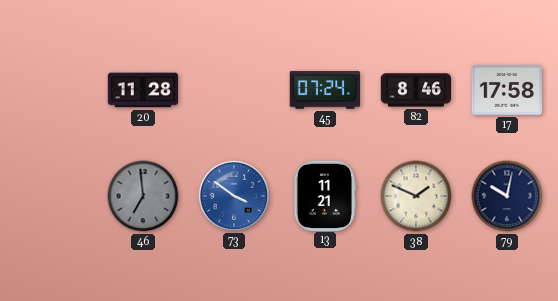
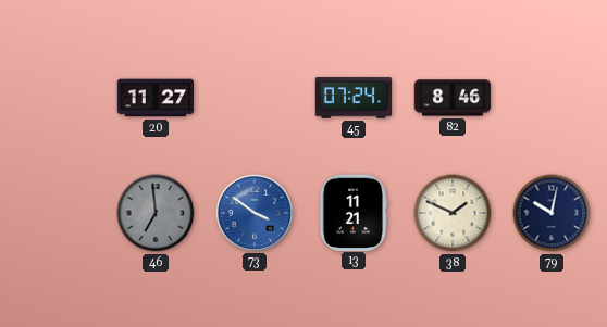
20: 11:28 -> 11:27 (156, 98)
17: 17:58 -> none (507, 91)
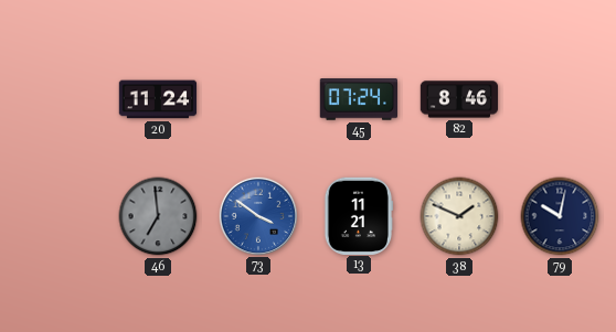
20: 11:27 -> 11:24 (158, 99)
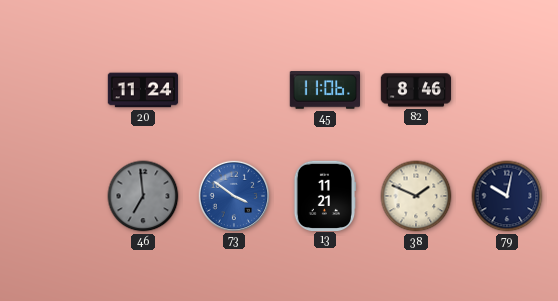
45: 07:24 -> 11:06 (324, 90)
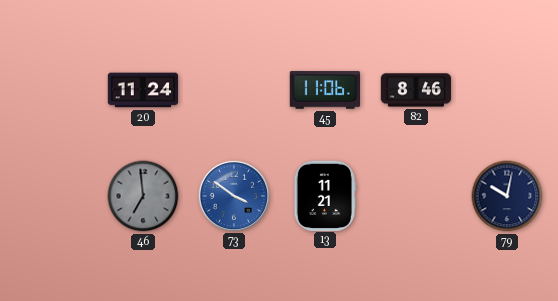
38: 1:49 -> none (416, 196)
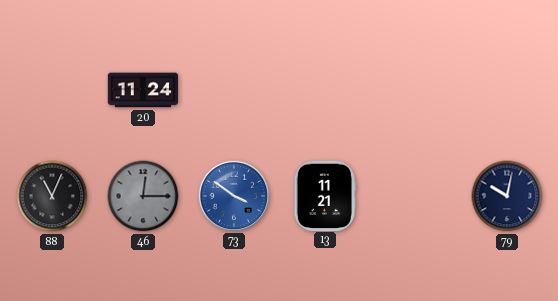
45: 11:06 -> none (324, 90)
82: 8:46 -> none (416, 90)
88: none -> 11:04 (52, 196)
46: 6:59 -> 12:15 (143, 196)
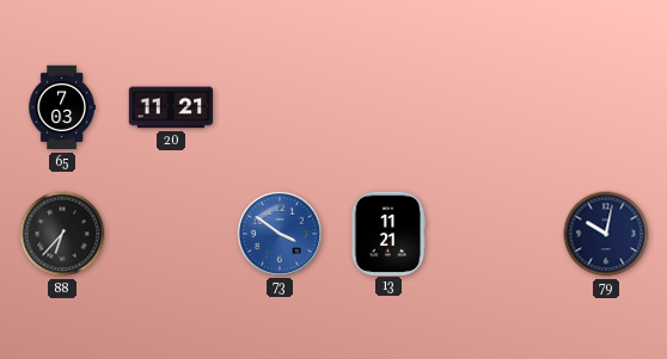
65: none -> 7:03 (61, 107)
20: 11:24 -> 11:21 (171, 107)
88: 11:04 -> 6:37 (62, 234)
46: 12:15 -> none (143, 196)
